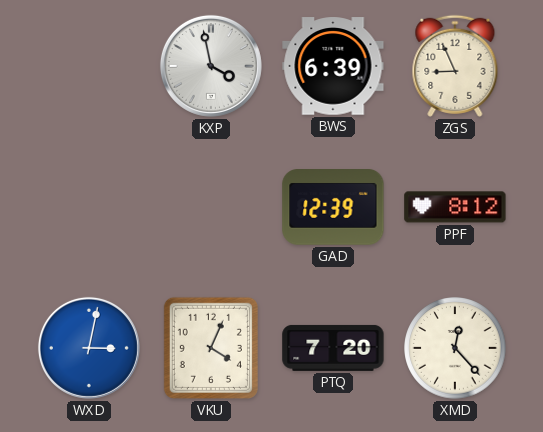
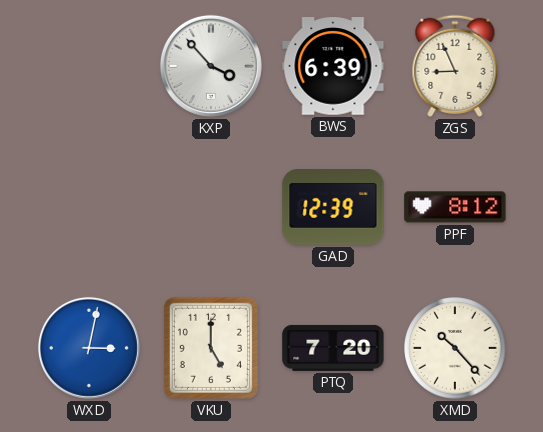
KXP: 3:58 -> 3:53 (211, 66)
VKU: 4:04 -> 5:00 (211, 348)
XMD: 12:23 -> 10:23 (455, 348)
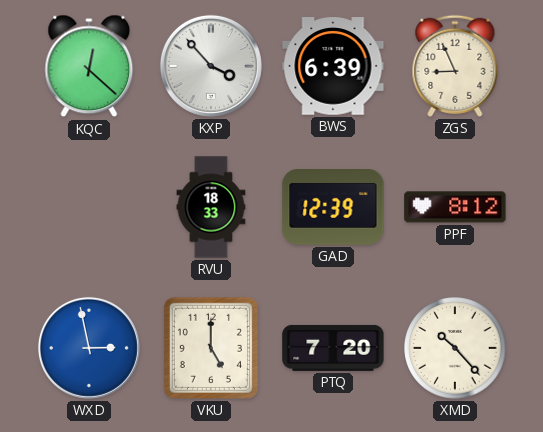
KQC: none -> 12:22 (89, 66)
RVU: none -> 18:33 (211, 207)
WXD: 3:02 -> 2:58 (89, 348)
